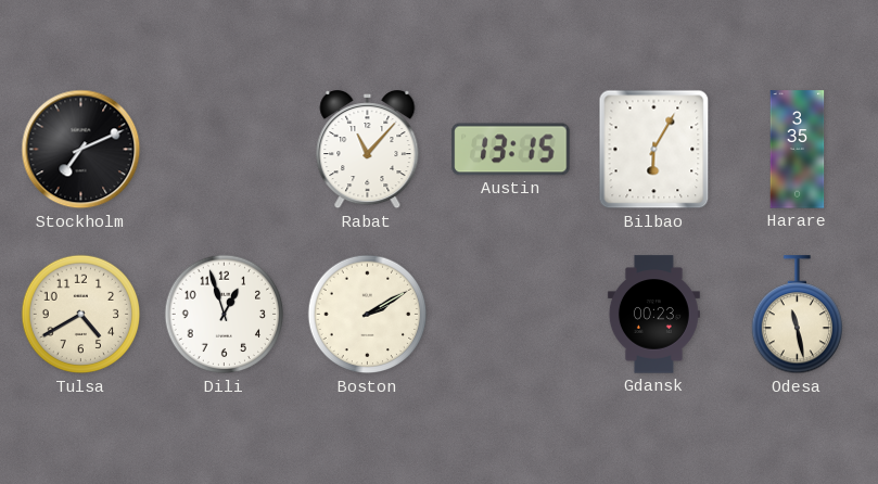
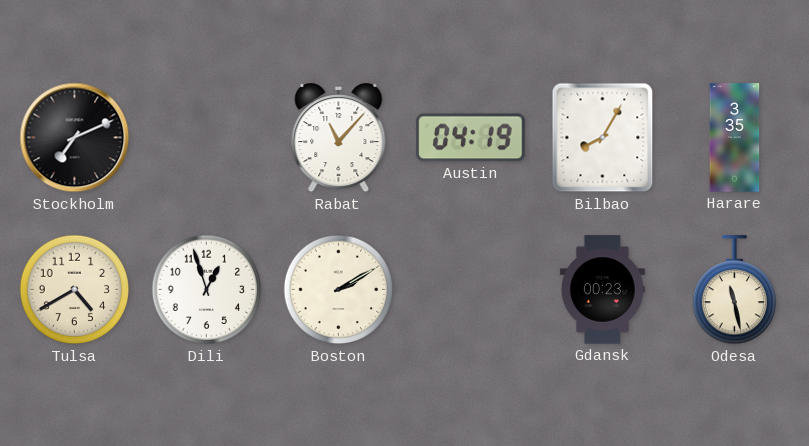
Austin: 13:15 -> 04:19 (471, 138)
Bilbao: 6:05 -> 8:05 (603, 138)
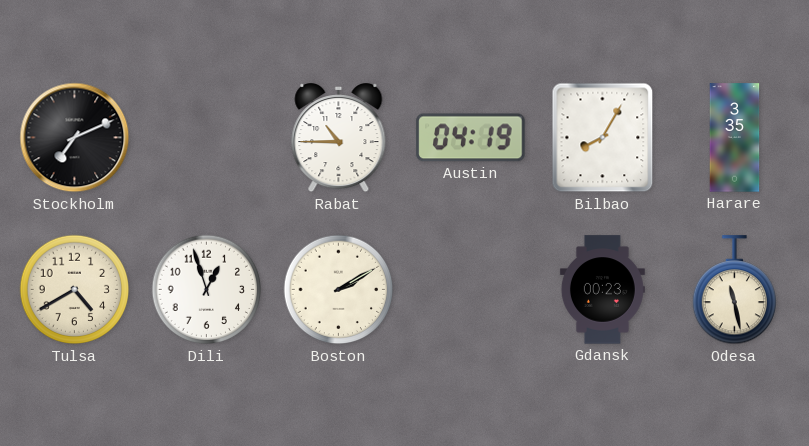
Rabat: 11:07 -> 10:45 (339, 139)
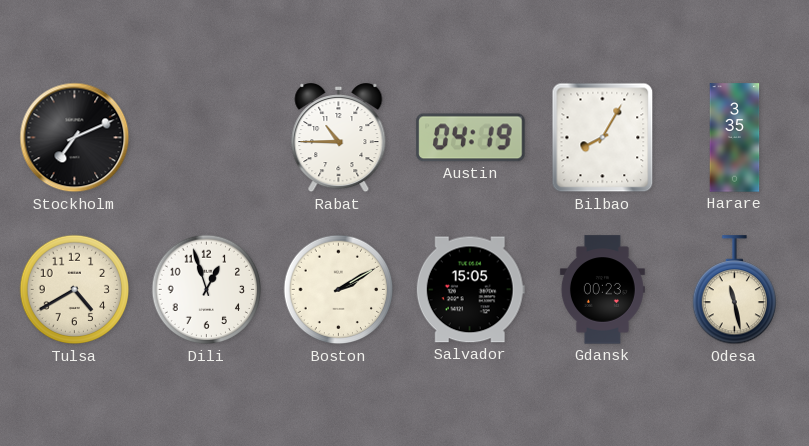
Salvador: none -> 15:05 (470, 290)
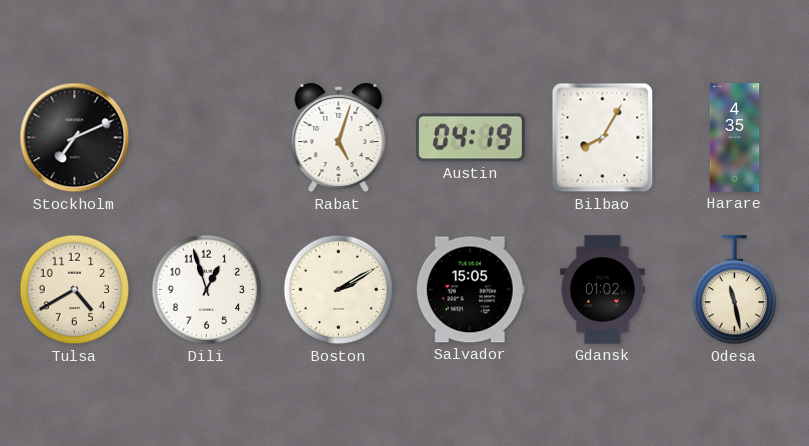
Rabat: 10:45 -> 5:03 (339, 139)
Harare: 3:35 -> 4:35 (735, 138)
Gdansk: 00:23 -> 01:02 (602, 290)
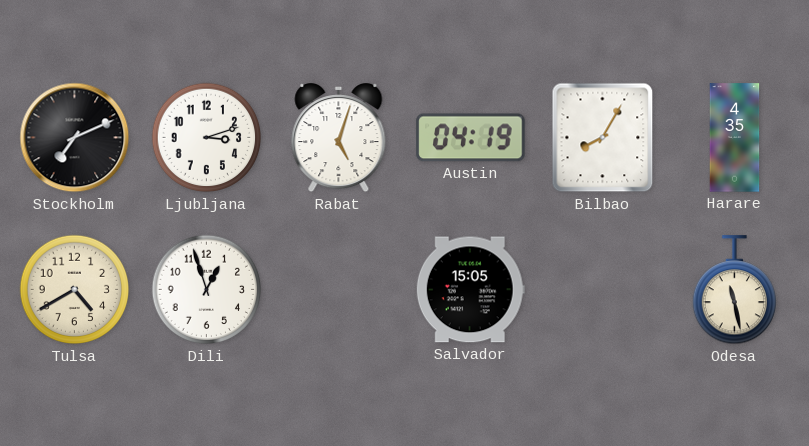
Ljubljana: none -> 3:12 (207, 138)
Boston: 2:10 -> none (339, 290)
Gdansk: 01:02 -> none (602, 290)
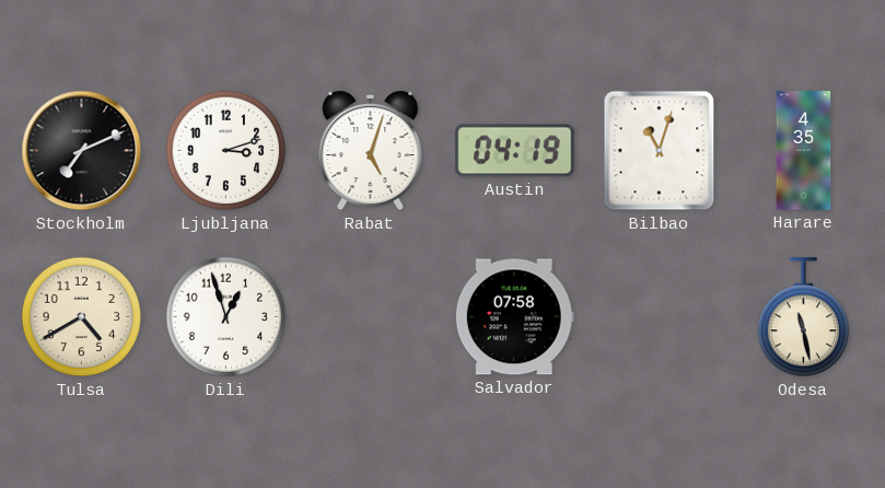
Bilbao: 8:05 -> 11:03 (660, 151)
Salvador: 15:05 -> 07:58 (514, 317)
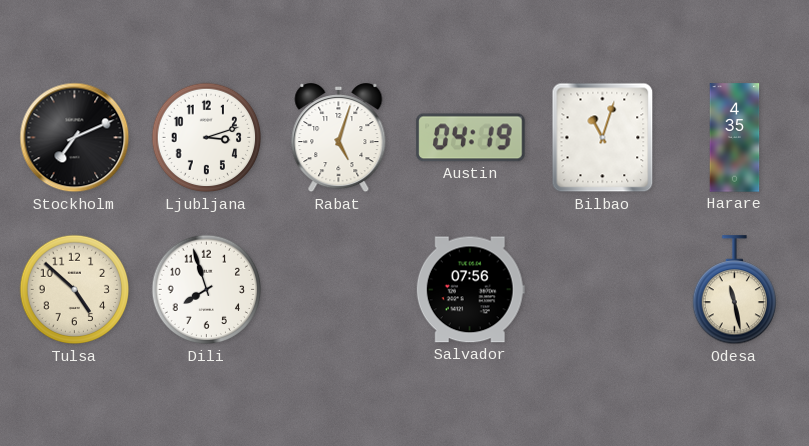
Tulsa: 4:40 -> 4:52 (75, 290)
Dili: 12:57 -> 7:57 (207, 290)
Salvador: 07:58 -> 07:56 (470, 290)
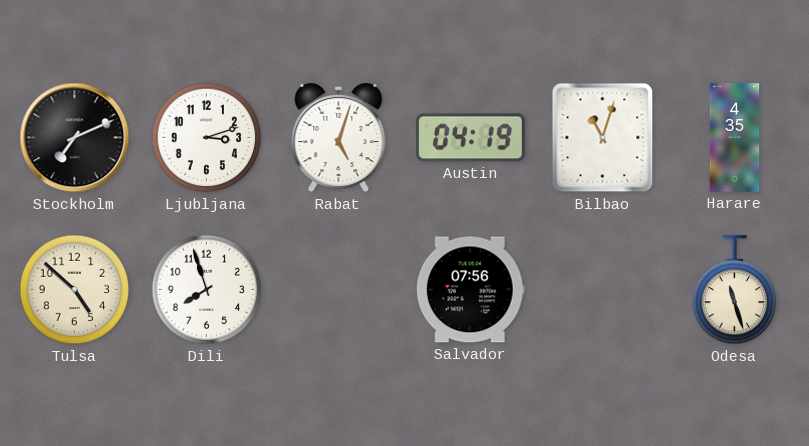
Odesa: 11:28 -> 11:27 (734, 290)
